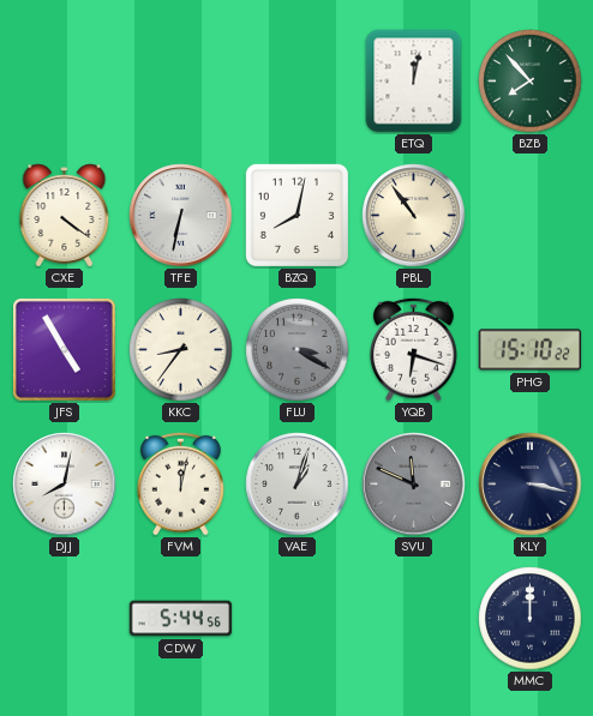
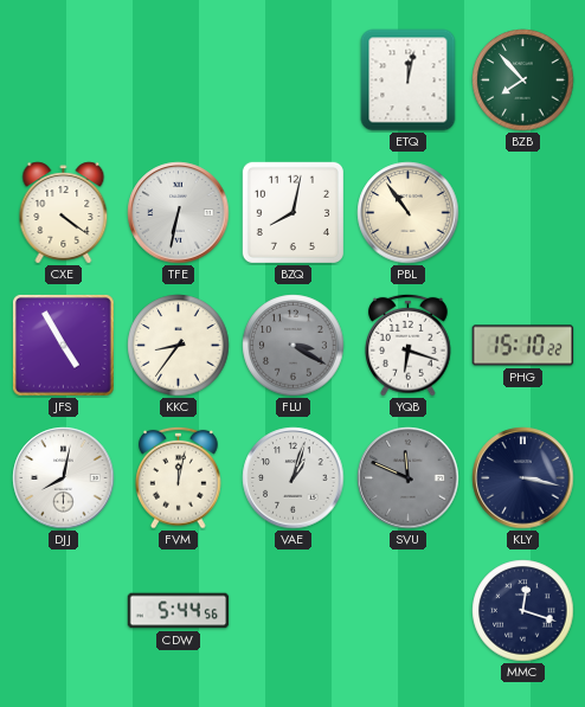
MMC: 12:00 -> 12:18 (523, 611)
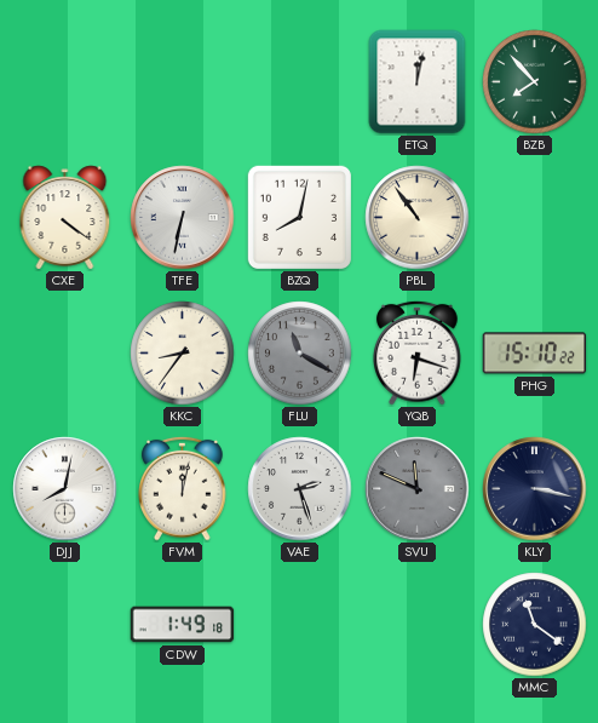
JFS: 4:55 -> none (63, 345)
FLU: 3:20 -> 11:20 (300, 354)
VAE: 1:03 -> 2:27 (300, 489)
CDW: 5:44 -> 1:49 (183, 625)
MMC: 12:18 -> 11:21 (535, 625)
